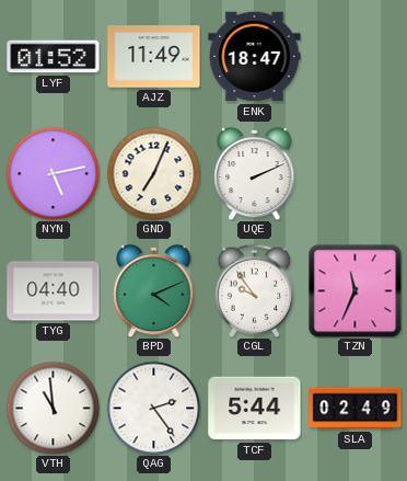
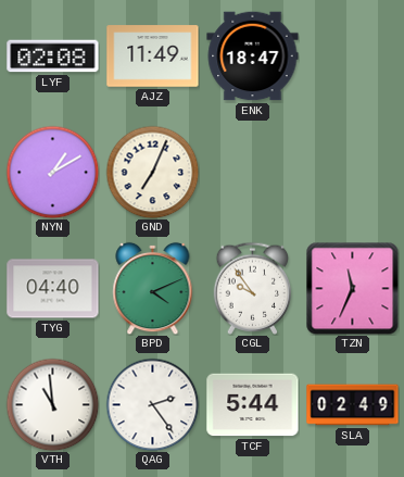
LYF: 01:52 -> 02:08 (53, 57)
NYN: 5:13 -> 1:10 (52, 172)
UQE: 2:11 -> none (255, 173)
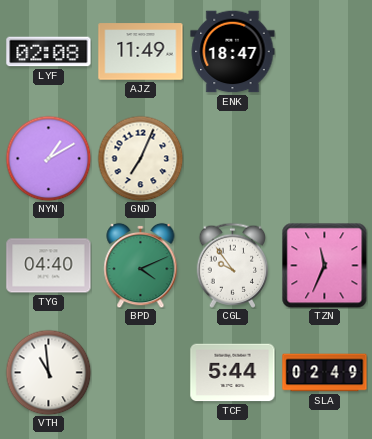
QAG: 2:24 -> none (152, 404)
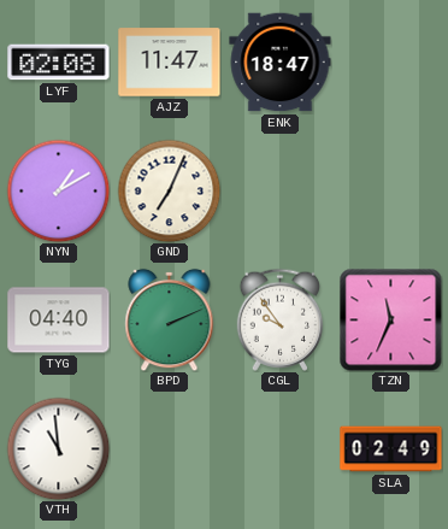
AJZ: 11:49 -> 11:47 (170, 63)
BPD: 4:11 -> 2:11 (170, 319)
TCF: 5:44 -> none (233, 373)
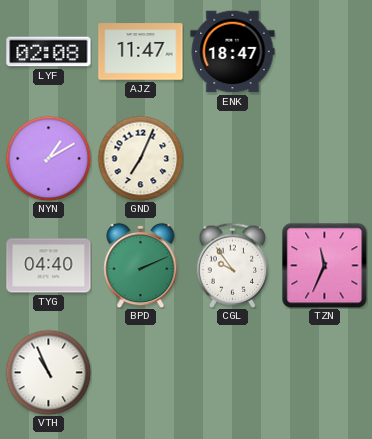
VTH: 10:59 -> 10:56 (48, 372)
SLA: 02:49 -> none (391, 449)
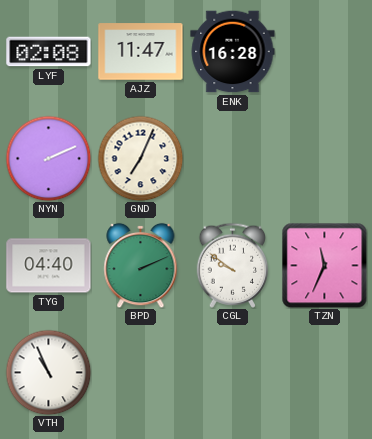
ENK: 18:47 -> 16:28 (233, 52)
NYN: 1:10 -> 2:11 (48, 158)
CGL: 9:54 -> 9:51 (233, 265)
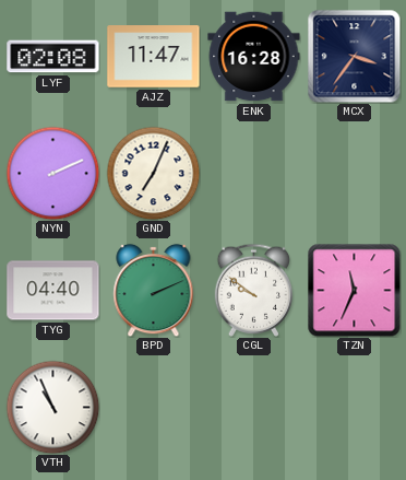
MCX: none -> 3:36 (354, 56)
